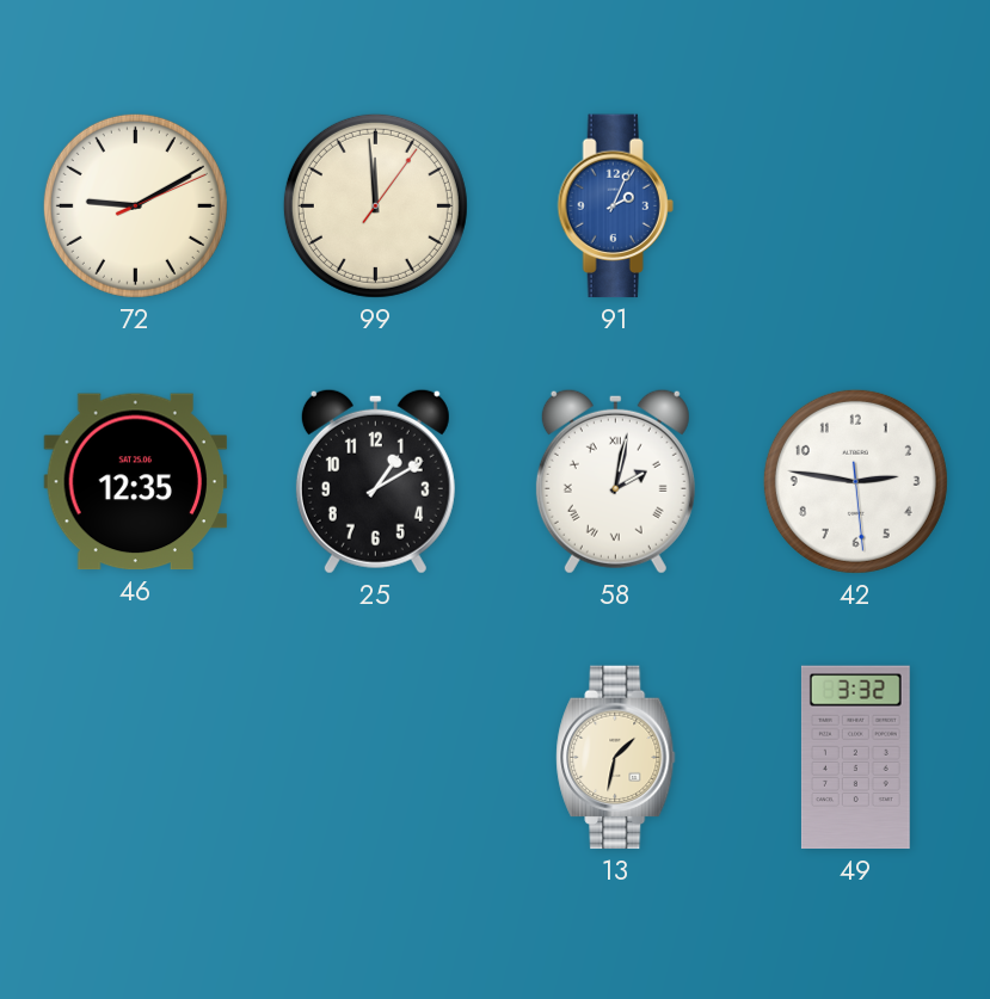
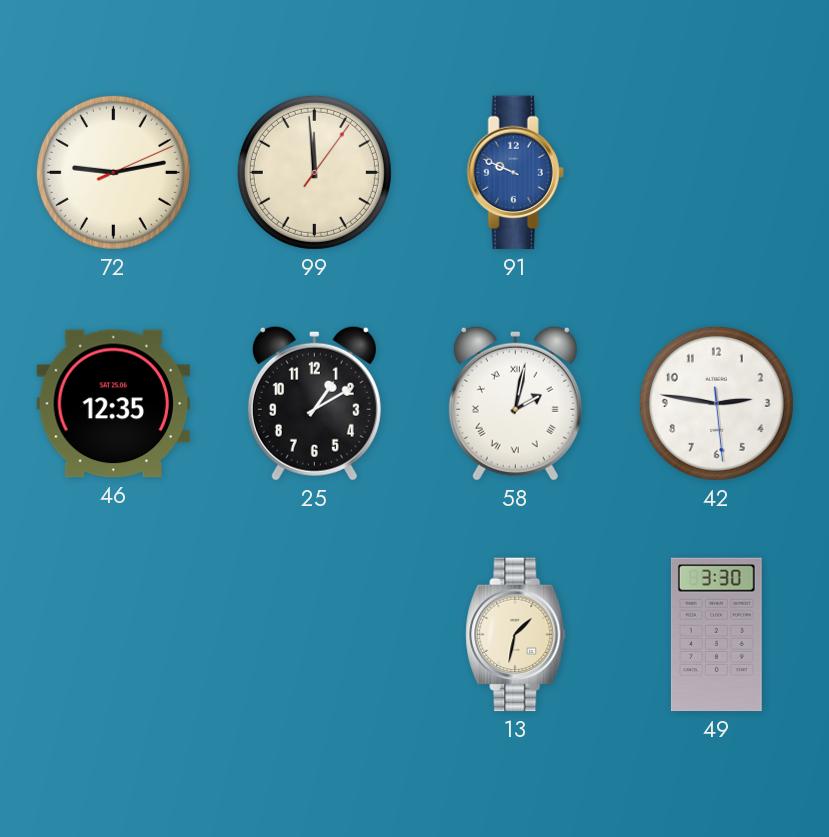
72: 9:10 -> 9:13 (113, 172)
91: 2:04 -> 9:49 (515, 173)
49: 3:32 -> 3:30 (716, 635)
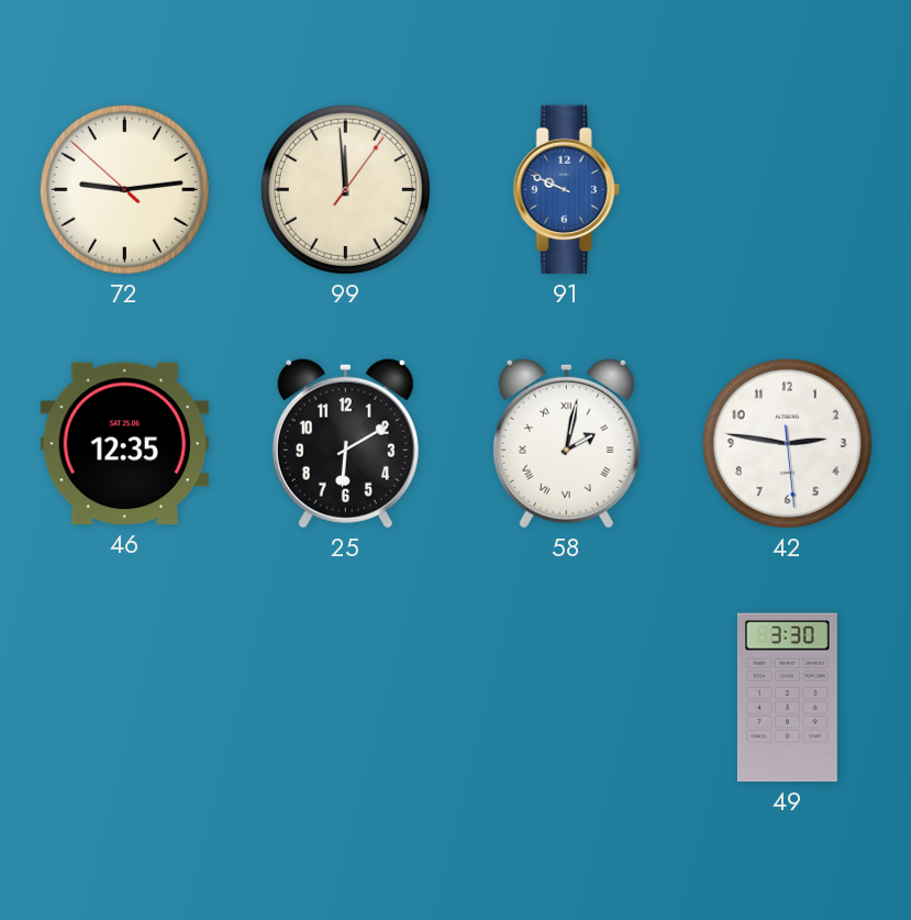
72: 9:13:11 -> 9:13:52 (124, 189)
25: 1:10 -> 6:10 (345, 443)
13: 1:32 -> none (516, 635)
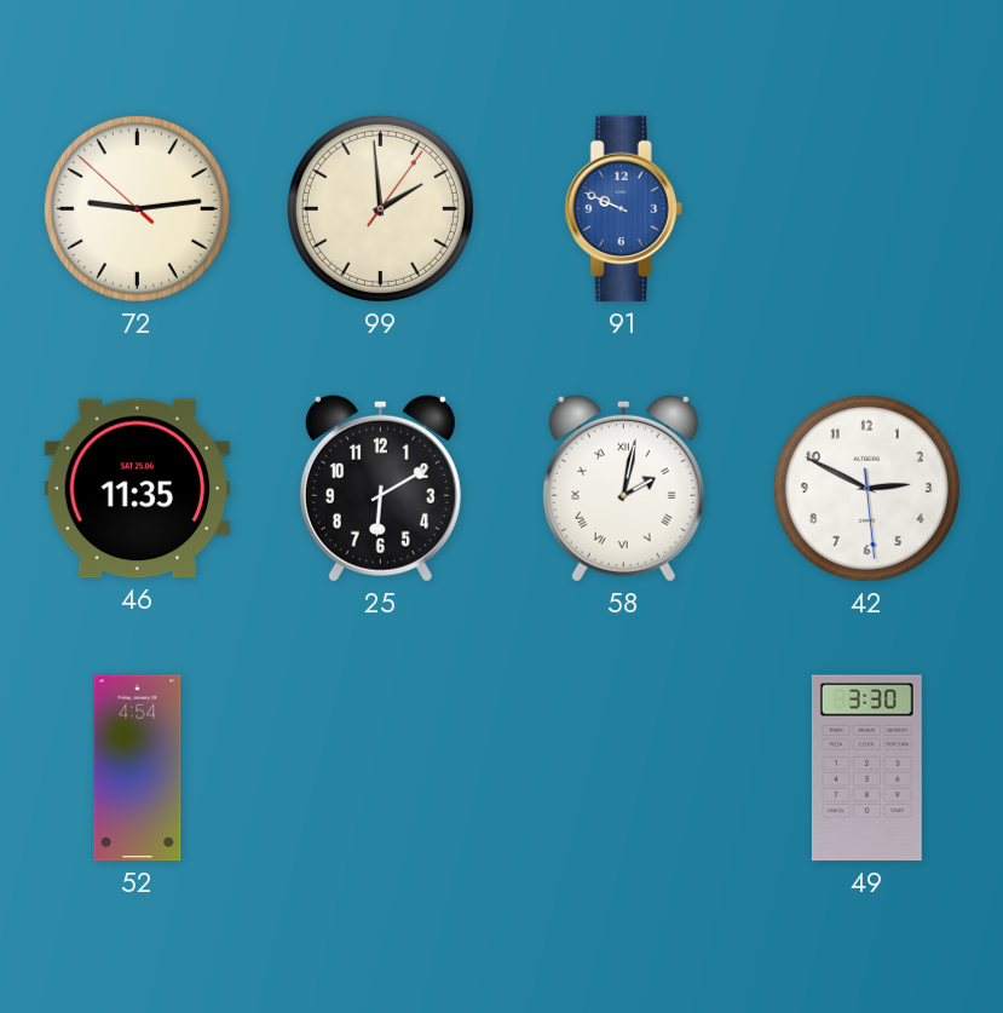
99: 11:59 -> 1:59 (380, 208)
46: 12:35 -> 11:35 (138, 489)
42: 2:46 -> 2:49 (866, 488)
52: none -> 4:54 (138, 769)
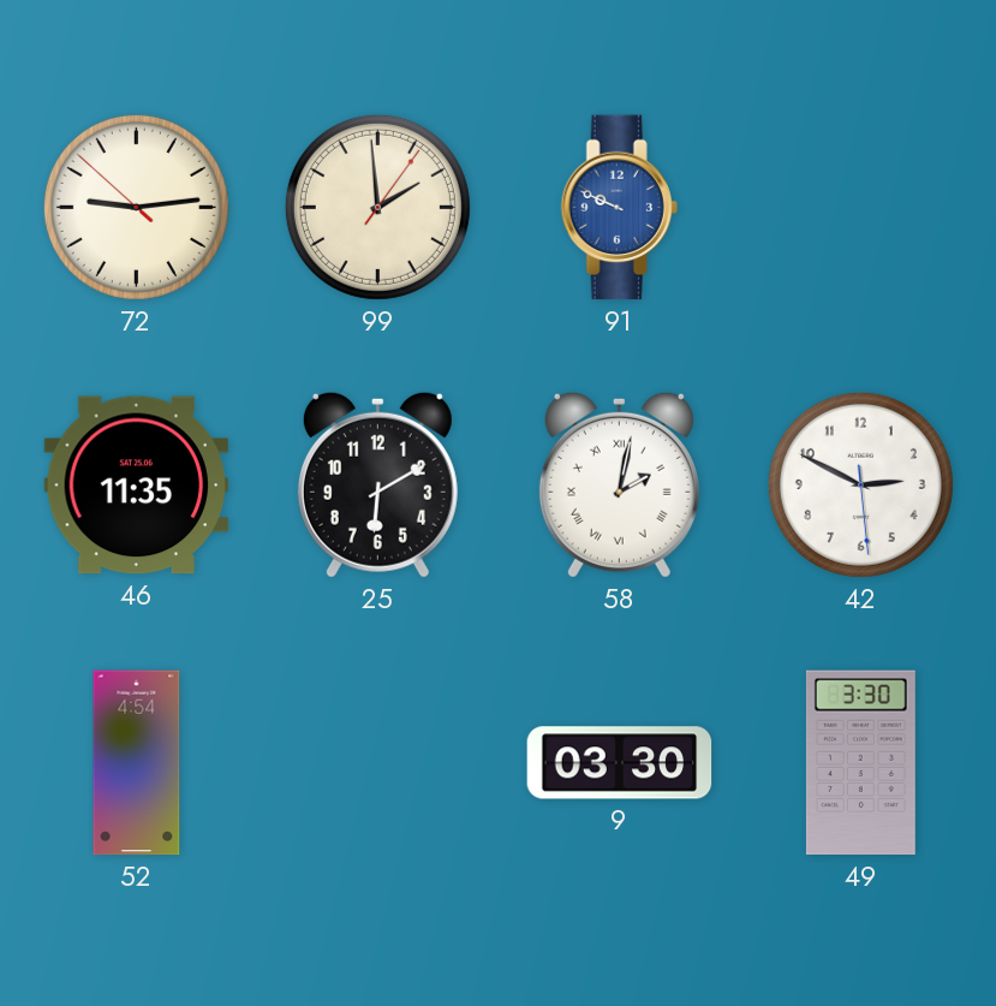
9: none -> 03:30 (620, 763)
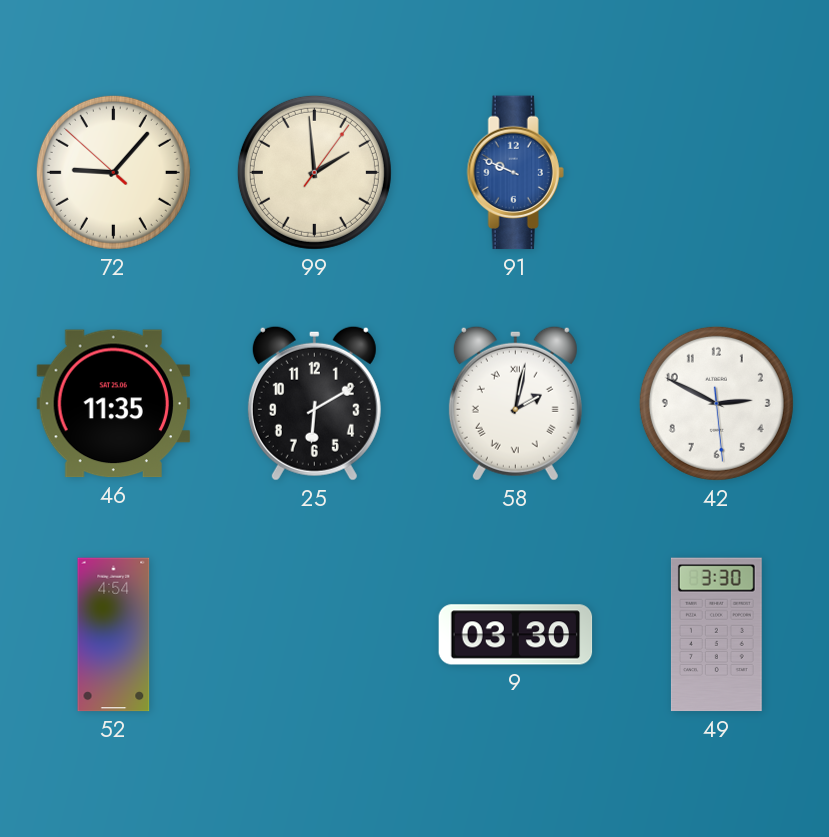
72: 9:13 -> 9:06 (113, 172)
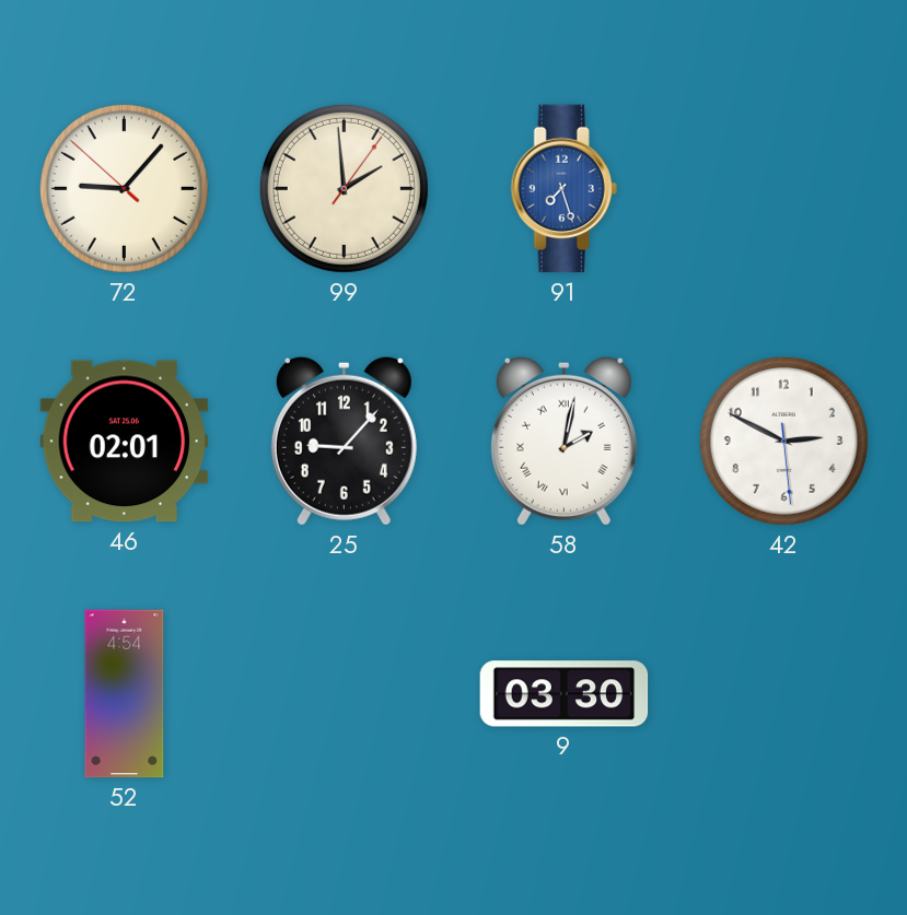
91: 9:49 -> 7:27 (563, 189)
46: 11:35 -> 02:01 (125, 442)
25: 6:10 -> 9:07 (344, 441)
49: 3:30 -> none (716, 635)
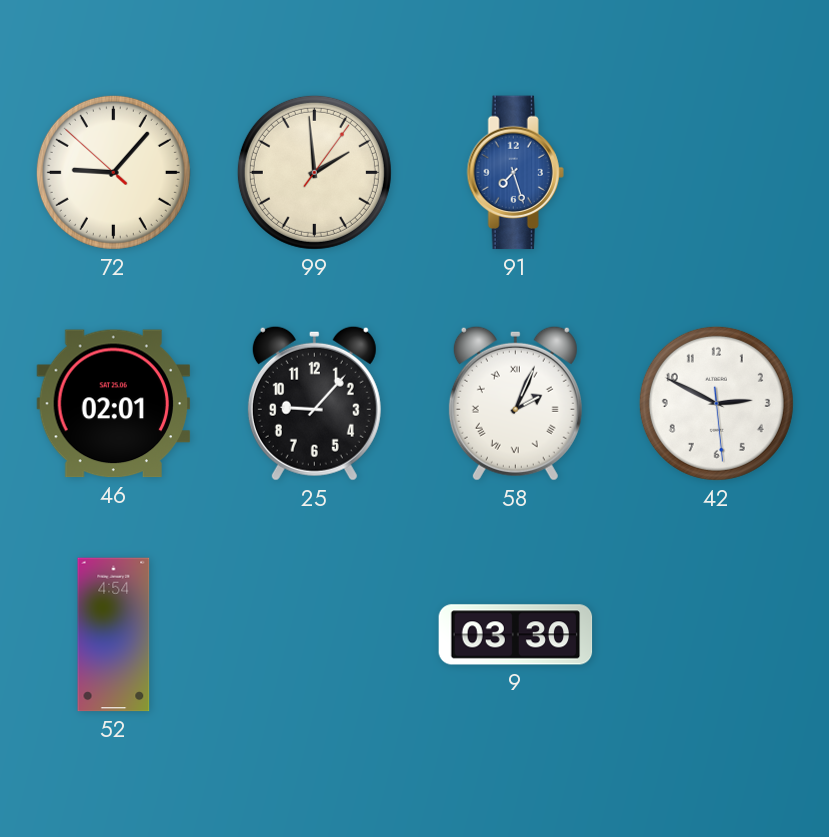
58: 2:02 -> 2:04 (515, 403)
